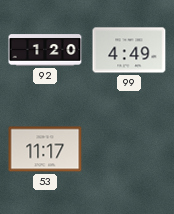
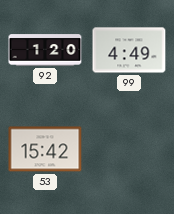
53: 11:17 -> 15:42 (45, 149)
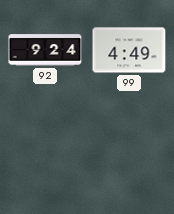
92: 1:20 -> 9:24 (45, 50)
53: 15:42 -> none (45, 149)
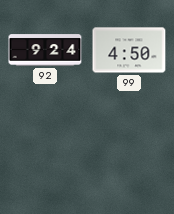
99: 4:49 -> 4:50 (129, 50)
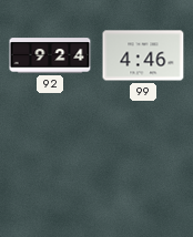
99: 4:50 -> 4:46 (143, 55)
